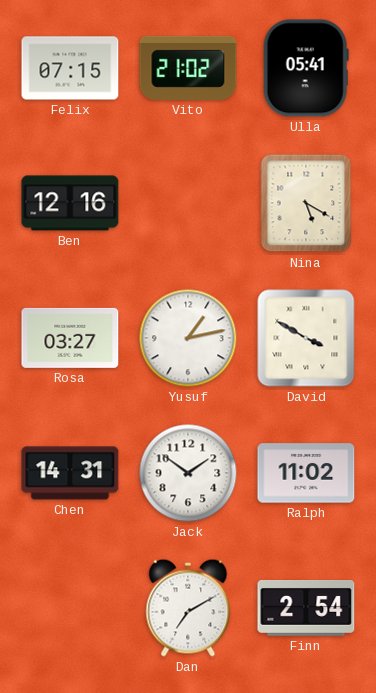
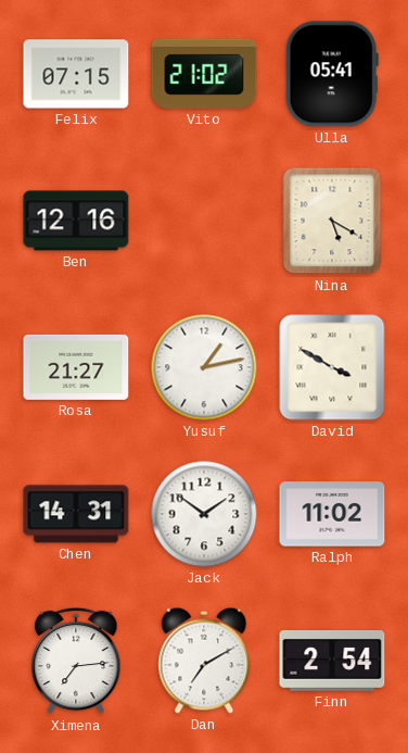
Rosa: 03:27 -> 21:27 (76, 367)
Ximena: none -> 7:14 (76, 661)
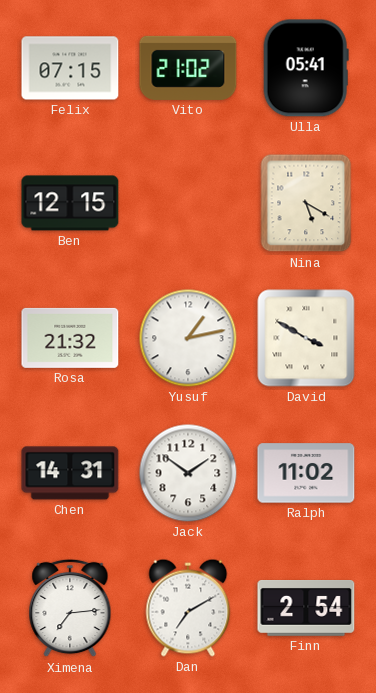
Ben: 12:16 -> 12:15 (70, 203)
Rosa: 21:27 -> 21:32 (70, 338)
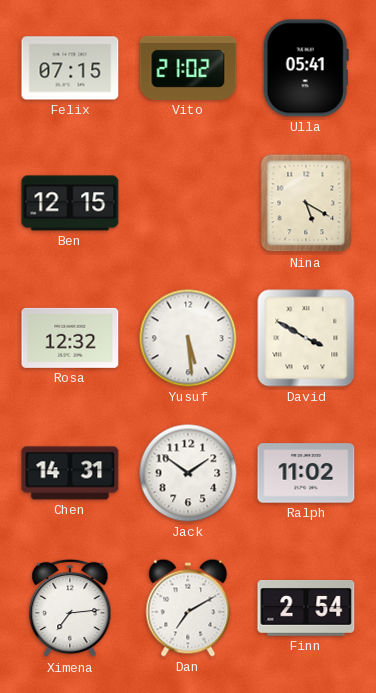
Rosa: 21:32 -> 12:32 (70, 338)
Yusuf: 1:13 -> 5:29 (188, 338)
